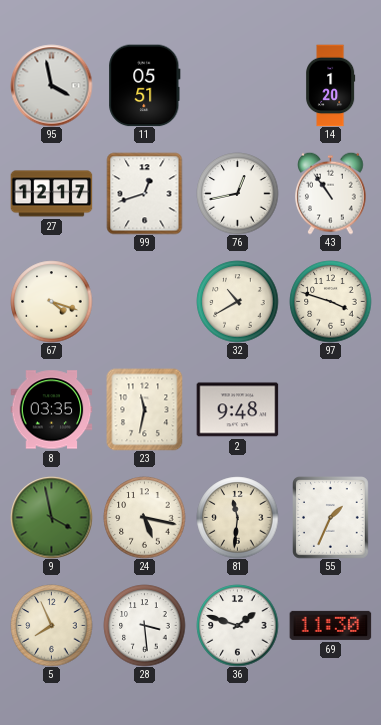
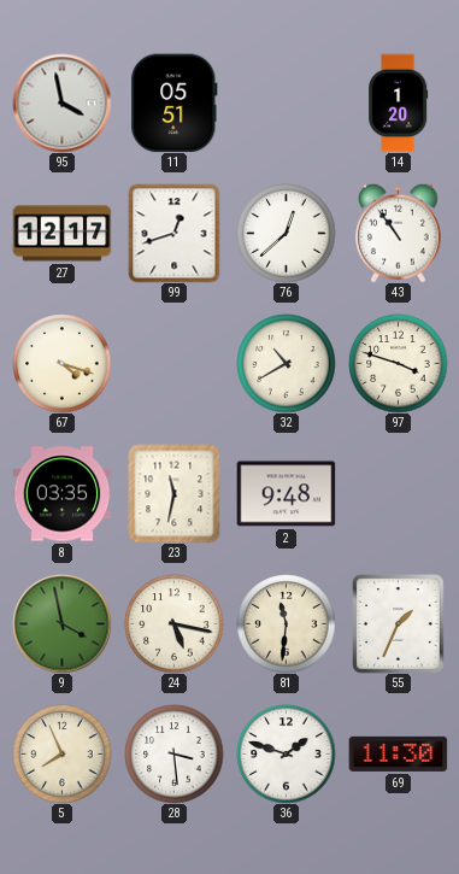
76: 12:43 -> 12:38 (286, 233)
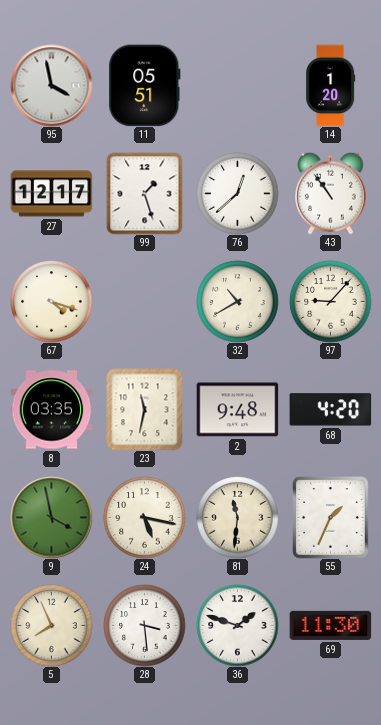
99: 12:42 -> 1:27 (145, 193)
97: 3:48 -> 9:07 (330, 301)
68: none -> 4:20 (330, 410)
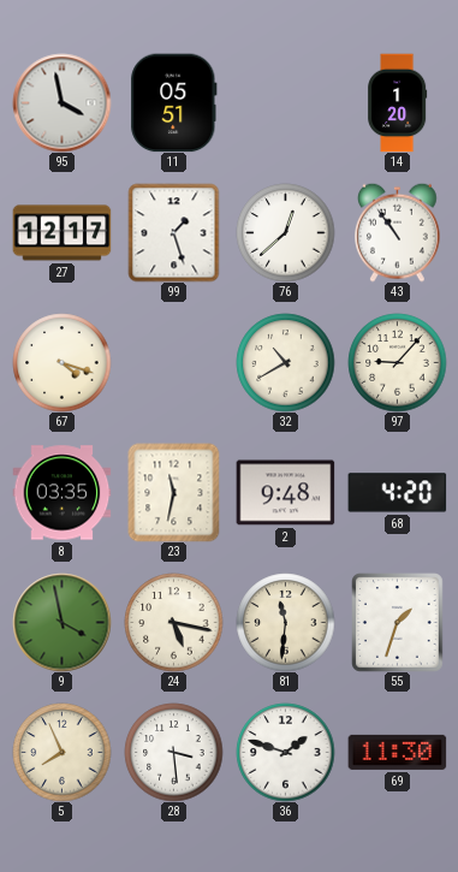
55: 1:34 -> 1:33 (398, 623)
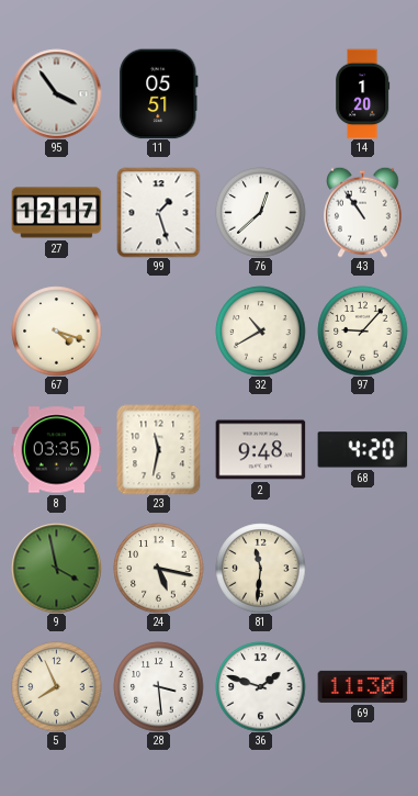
95: 3:58 -> 3:54 (56, 93)
55: 1:33 -> none (398, 623)
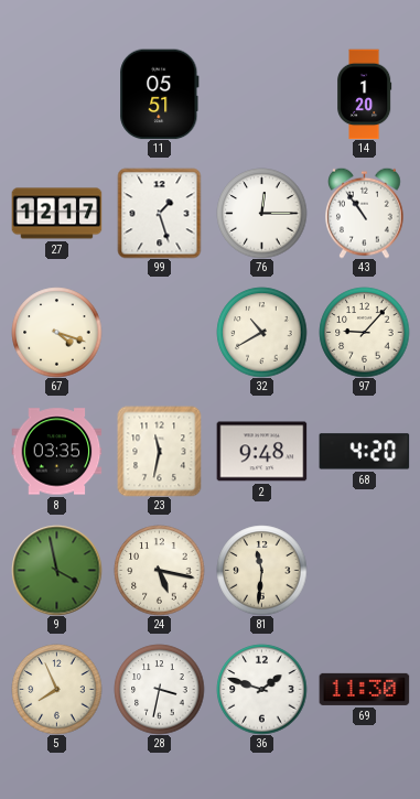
95: 3:54 -> none (56, 93)
76: 12:38 -> 12:15 (261, 213)
28: 3:29 -> 3:32 (159, 689)
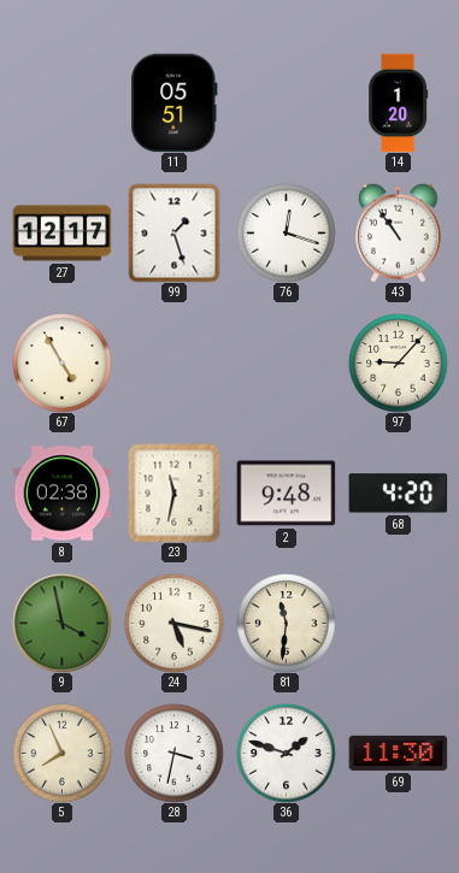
76: 12:15 -> 12:18 (286, 232)
67: 4:18 -> 4:55 (61, 362)
32: 10:40 -> none (261, 332)
8: 03:35 -> 02:38 (61, 494)
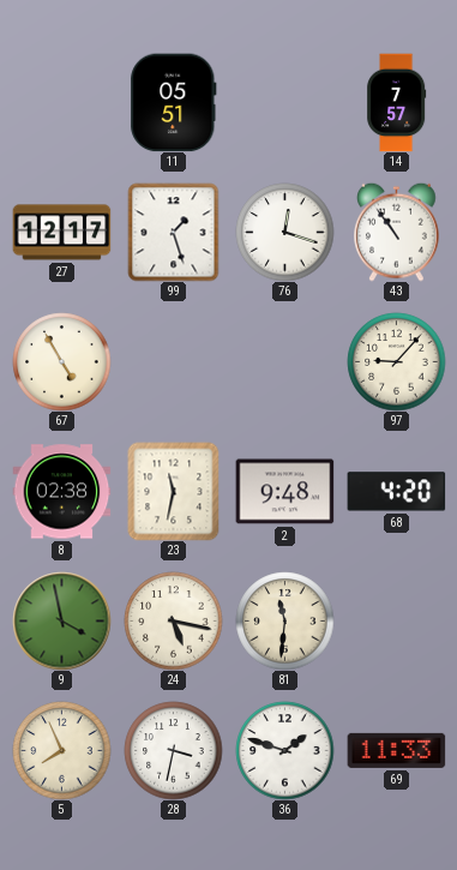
14: 1:20 -> 7:57 (397, 102)
69: 11:30 -> 11:33 (396, 750)
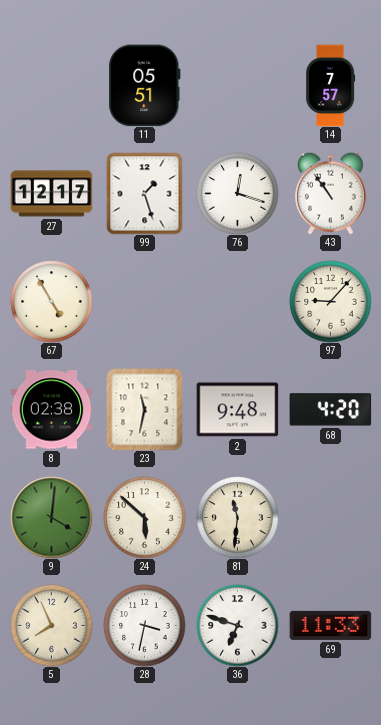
9: 3:58 -> 4:01 (51, 517)
24: 5:17 -> 5:52 (144, 517)
36: 1:48 -> 6:48 (237, 625)
